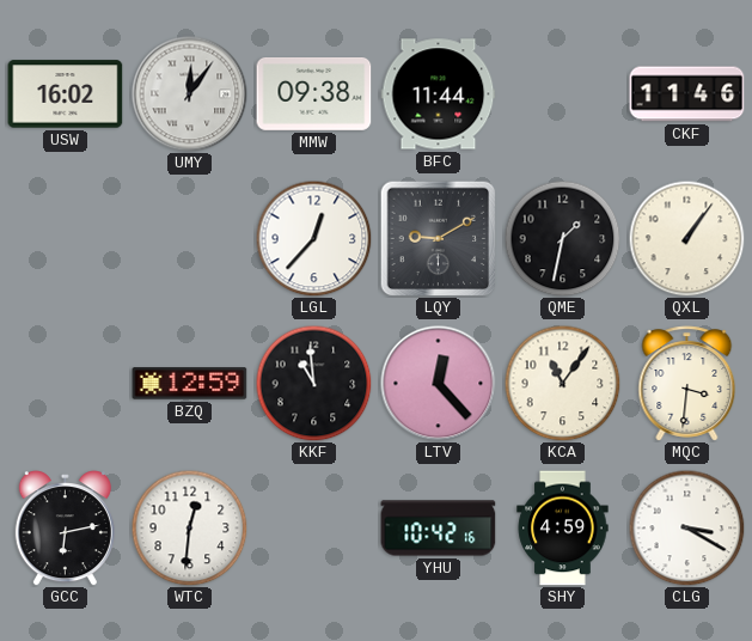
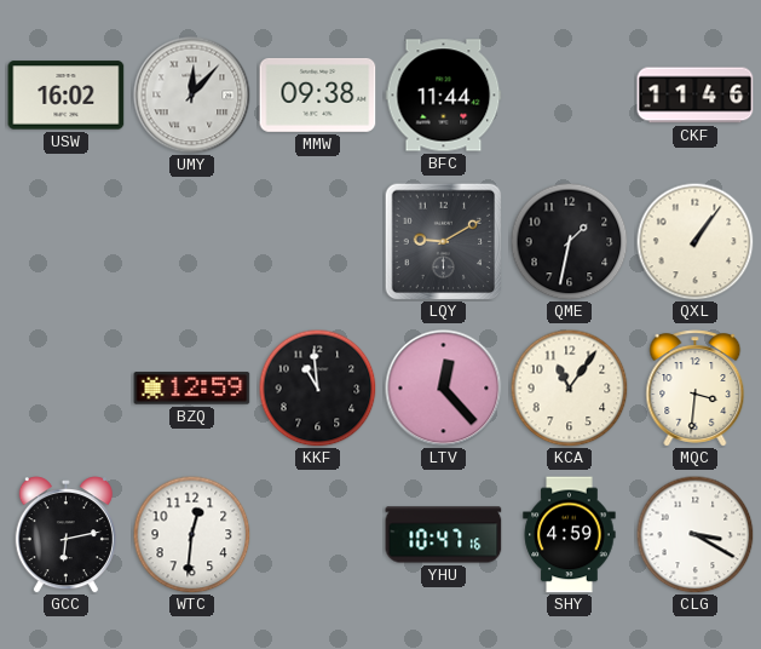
UMY: 12:06 -> 12:07 (192, 96)
LGL: 12:37 -> none (313, 238)
YHU: 10:42 -> 10:47 (444, 535)
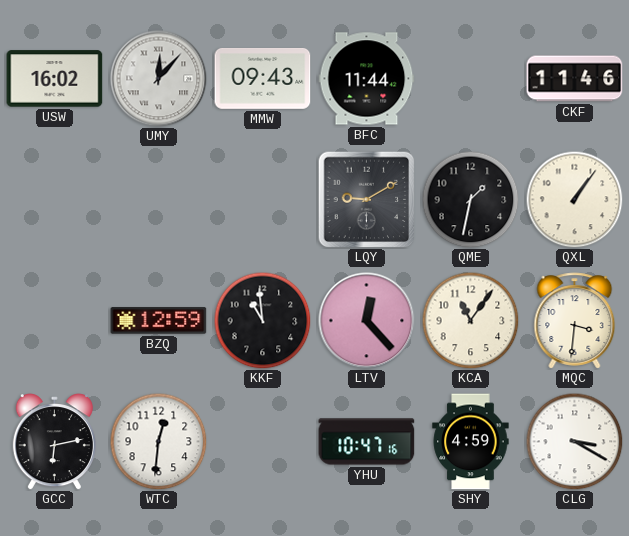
MMW: 09:38 -> 09:43 (263, 78)
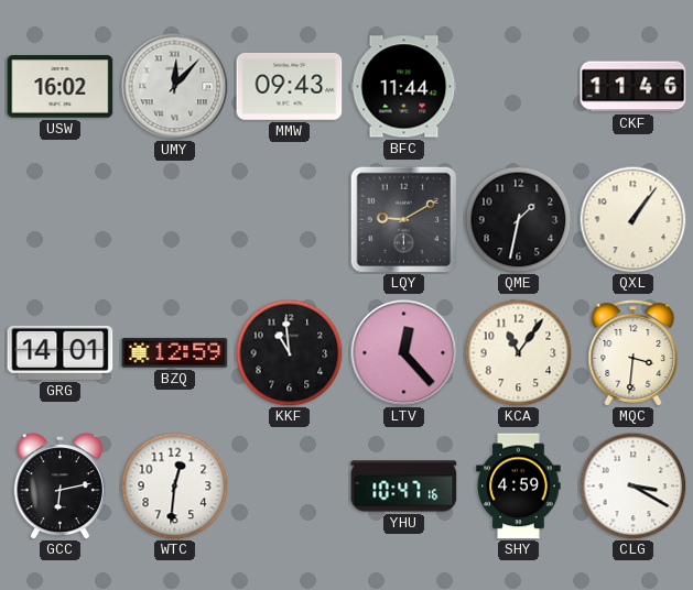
GRG: none -> 14:01 (61, 352)
